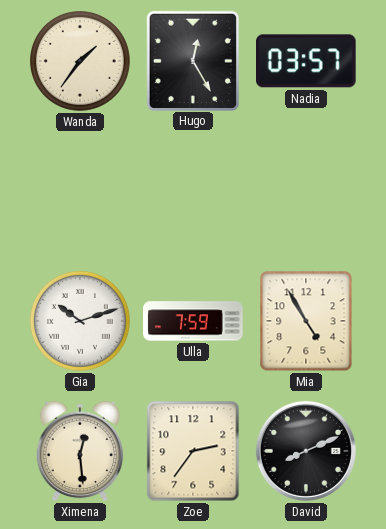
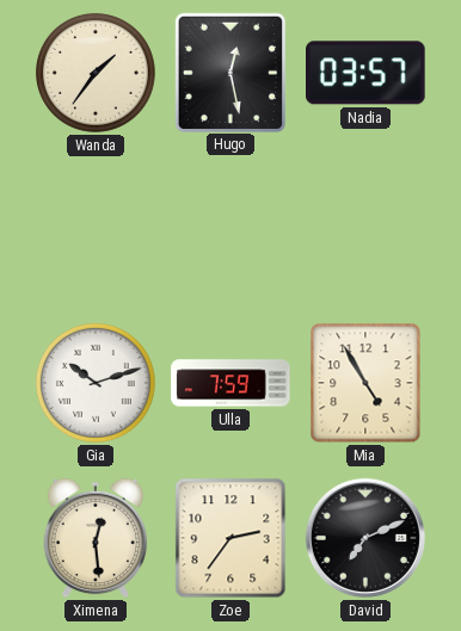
Hugo: 12:25 -> 12:28 (230, 72)
David: 8:11 -> 7:11 (365, 538)
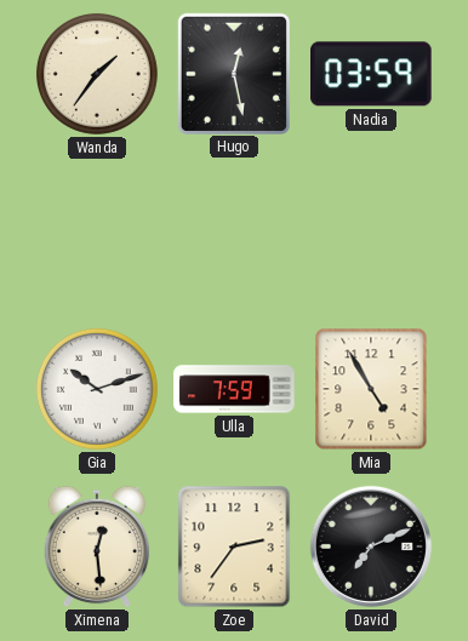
Nadia: 03:57 -> 03:59 (372, 74)
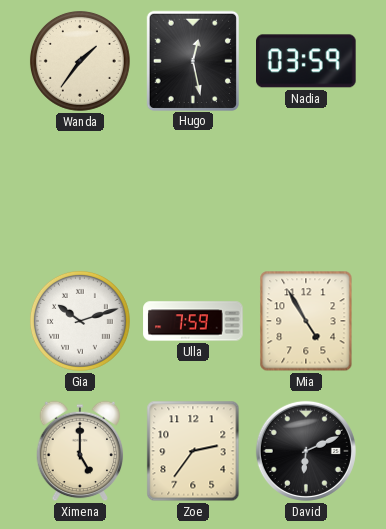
Ximena: 12:29 -> 5:00 (80, 451)
David: 7:11 -> 6:11 (306, 451)
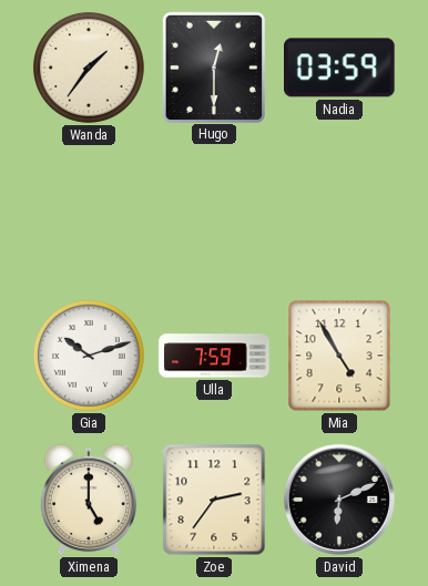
Hugo: 12:28 -> 12:30 (214, 66)
